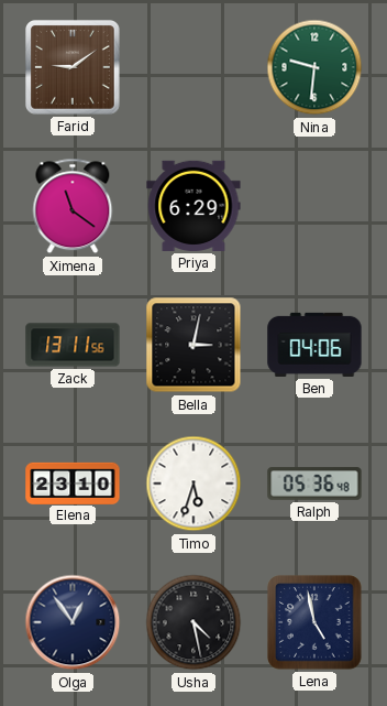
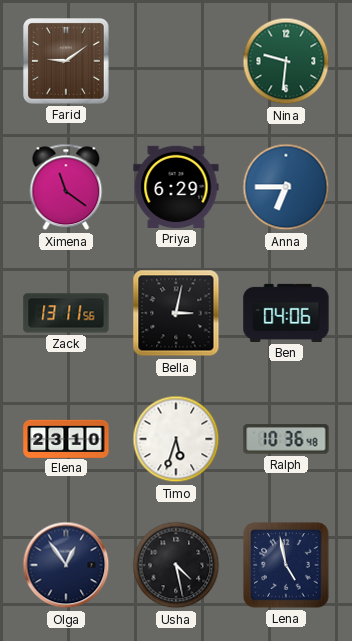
Anna: none -> 6:45 (286, 187)
Ralph: 05:36 -> 10:36 (286, 439)
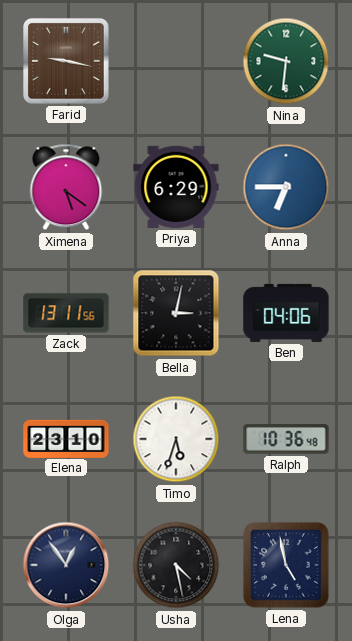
Farid: 9:09 -> 9:17 (67, 62)
Ximena: 11:21 -> 5:21 (66, 187)
